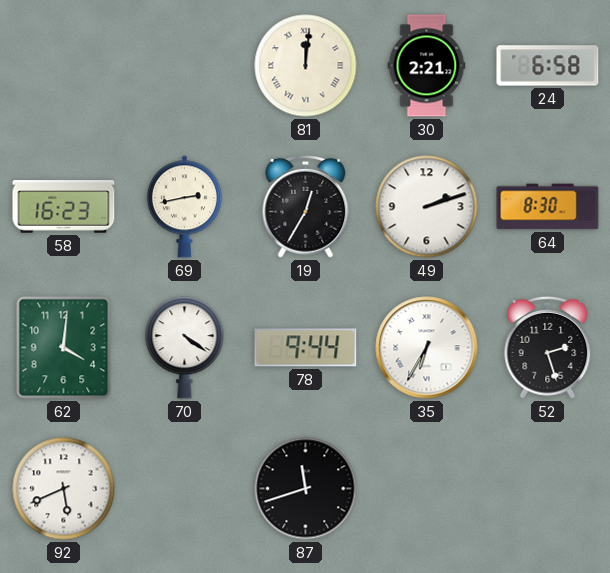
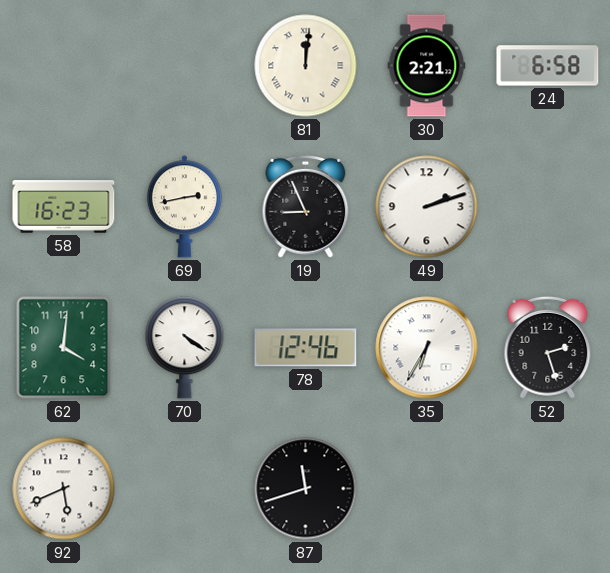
19: 12:35 -> 8:56 (306, 206)
64: 8:30 -> none (548, 207)
78: 9:44 -> 12:46 (306, 348)
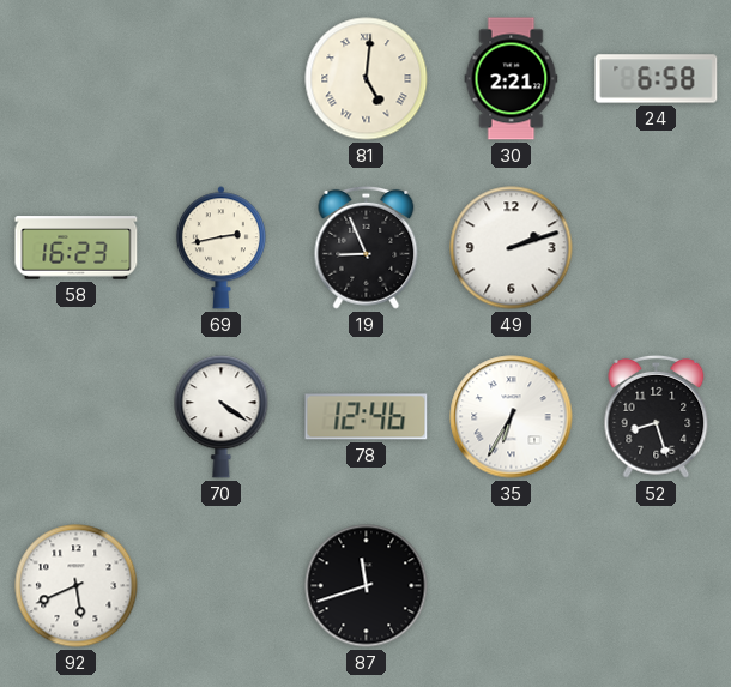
81: 12:01 -> 5:01 (367, 79)
62: 4:01 -> none (64, 348)
52: 2:27 -> 8:27 (657, 416)
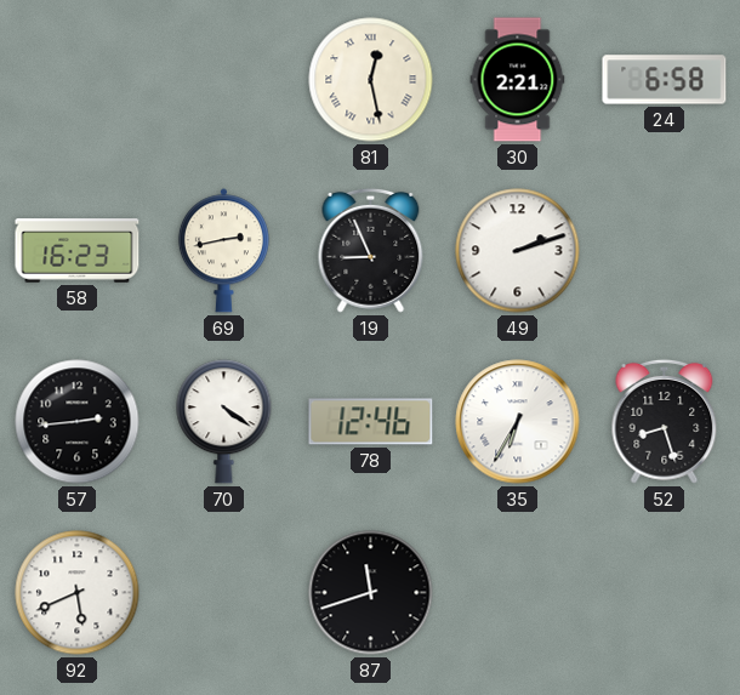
81: 5:01 -> 12:28 (371, 80)
57: none -> 2:44 (78, 422)
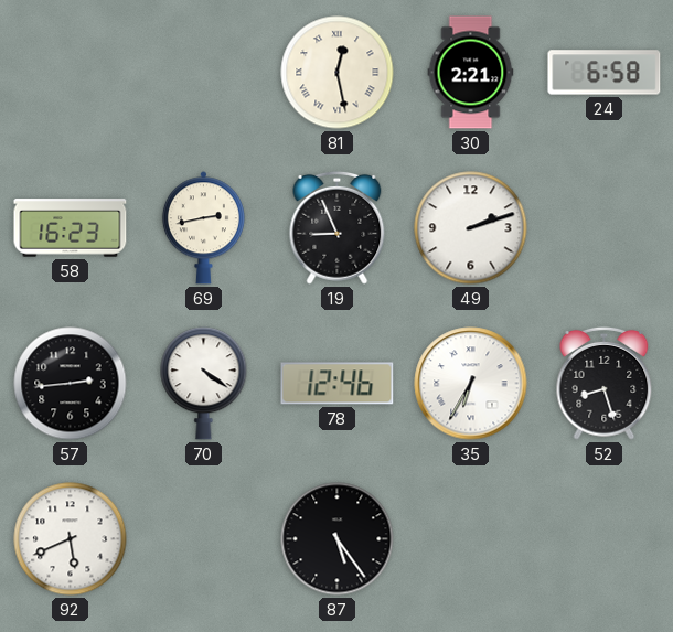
87: 11:42 -> 5:24 (338, 539)
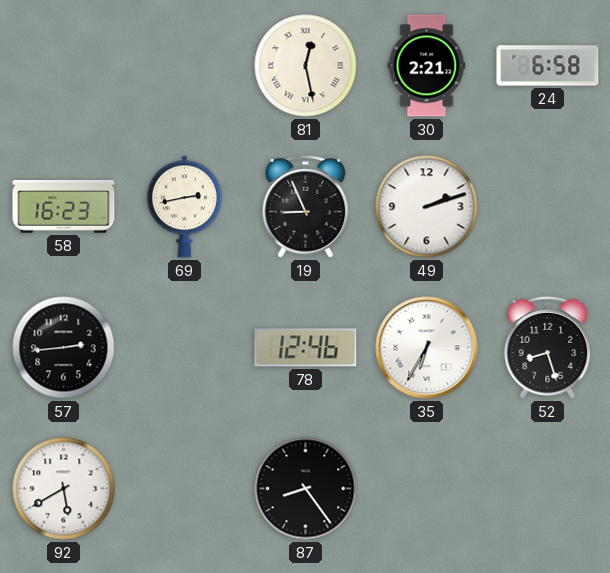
70: 4:21 -> none (204, 384)
92: 5:41 -> 5:40 (64, 489)
87: 5:24 -> 8:24 (306, 489)
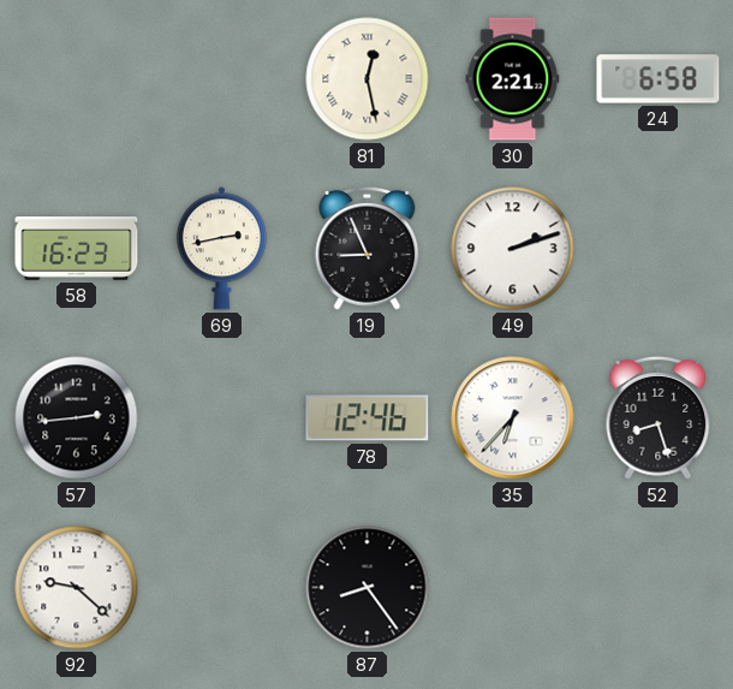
35: 6:35 -> 6:37 (513, 418)
92: 5:40 -> 9:22 (77, 588)
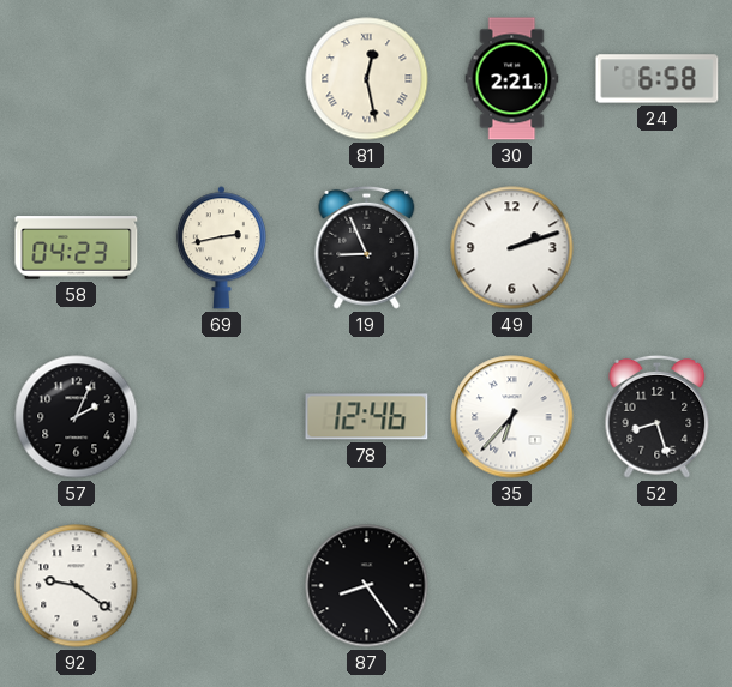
58: 16:23 -> 04:23 (77, 248)
57: 2:44 -> 2:04 (77, 417)
92: 9:22 -> 9:21 (77, 586)
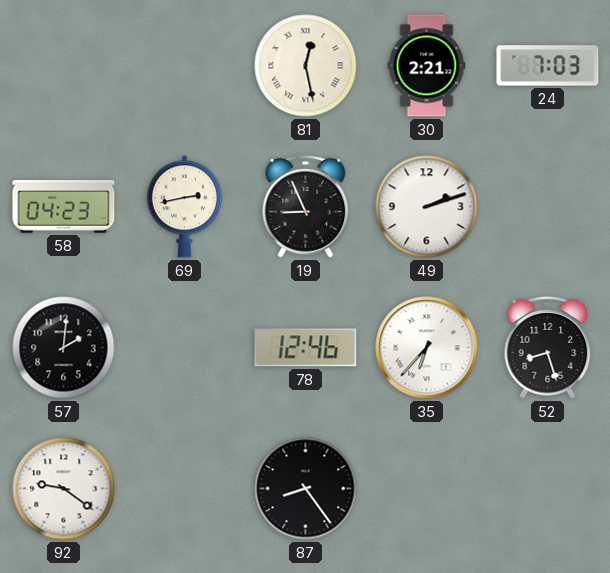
24: 6:58 -> 7:03 (548, 66)
57: 2:04 -> 2:01 (64, 348)
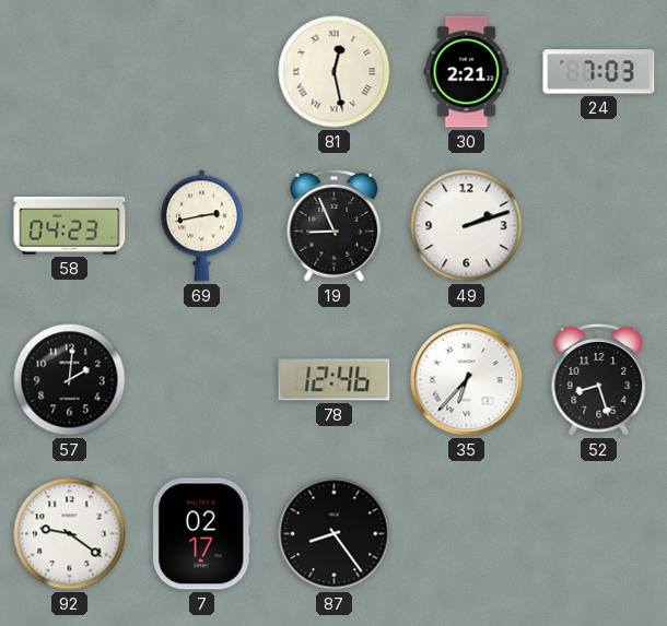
7: none -> 02:17 (201, 534)
